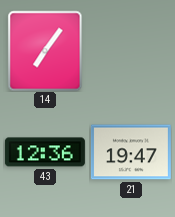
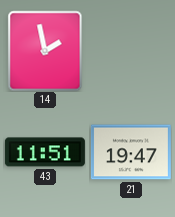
14: 7:06 -> 1:58 (45, 51)
43: 12:36 -> 11:51 (45, 152)
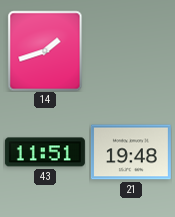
14: 1:58 -> 1:42 (45, 51)
21: 19:47 -> 19:48 (131, 152)
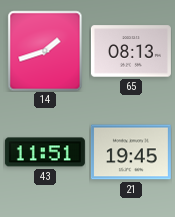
65: none -> 08:13 (131, 51)
21: 19:48 -> 19:45 (131, 152)
